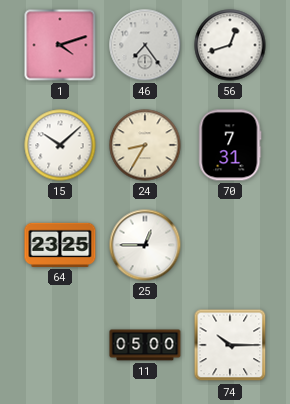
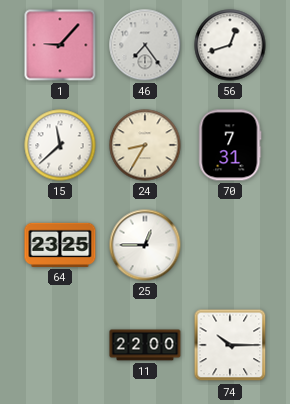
1: 4:12 -> 9:07 (60, 45)
15: 10:08 -> 11:38 (60, 145)
11: 05:00 -> 22:00 (145, 345)
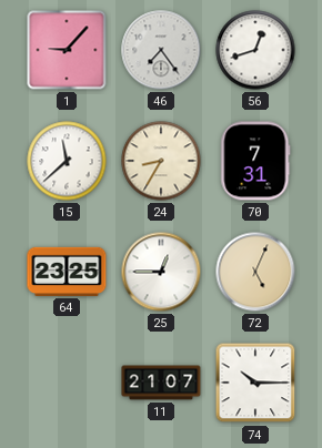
72: none -> 5:04 (255, 272)
11: 22:00 -> 21:07 (161, 383)
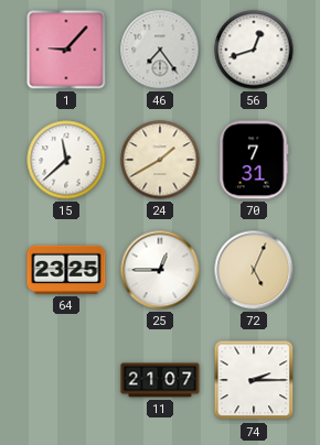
24: 8:35 -> 1:40 (160, 160)
74: 10:15 -> 2:15 (254, 380)
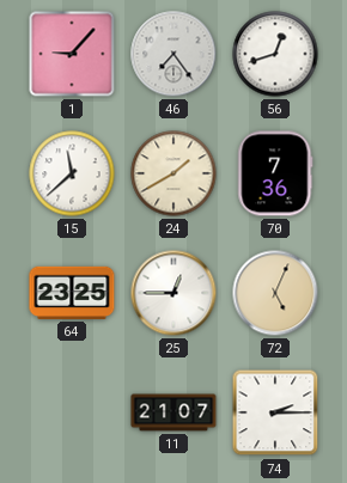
70: 7:31 -> 7:36 (275, 173)
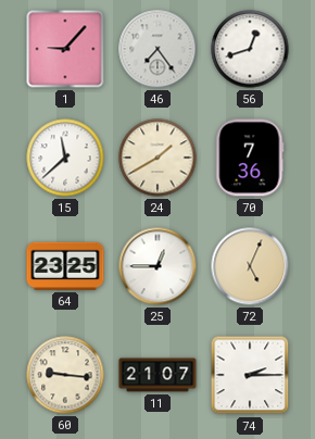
60: none -> 9:16 (65, 375)
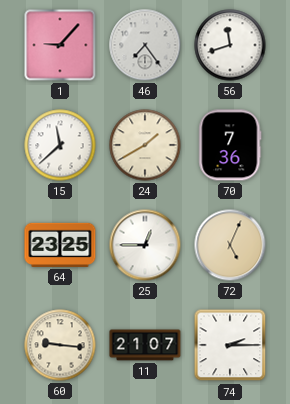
56: 12:42 -> 11:42 (230, 45)
